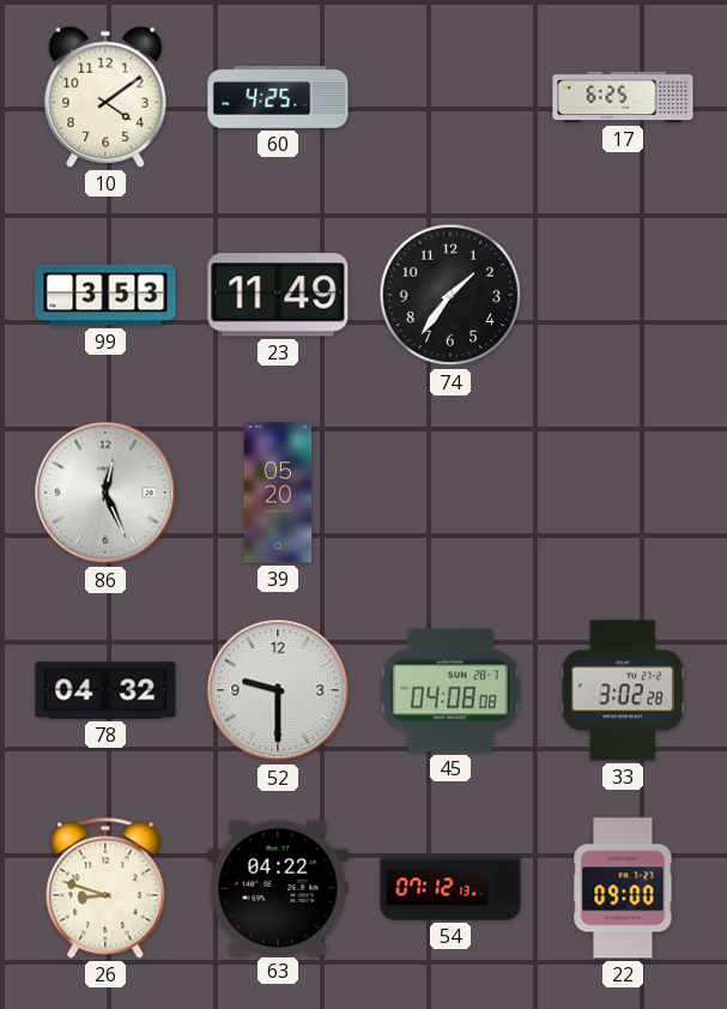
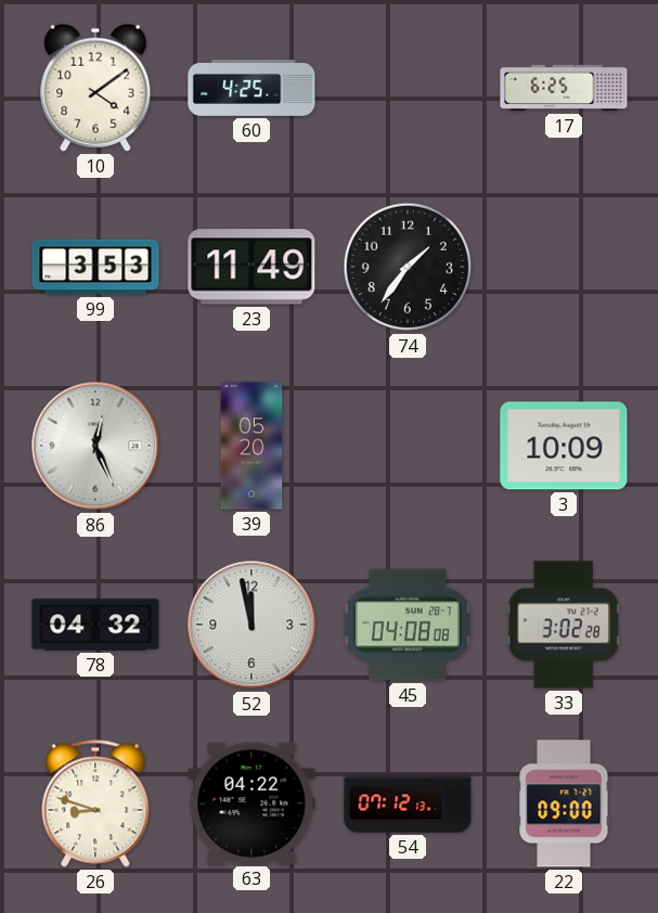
3: none -> 10:09 (564, 446)
52: 9:30 -> 11:58 (251, 625)
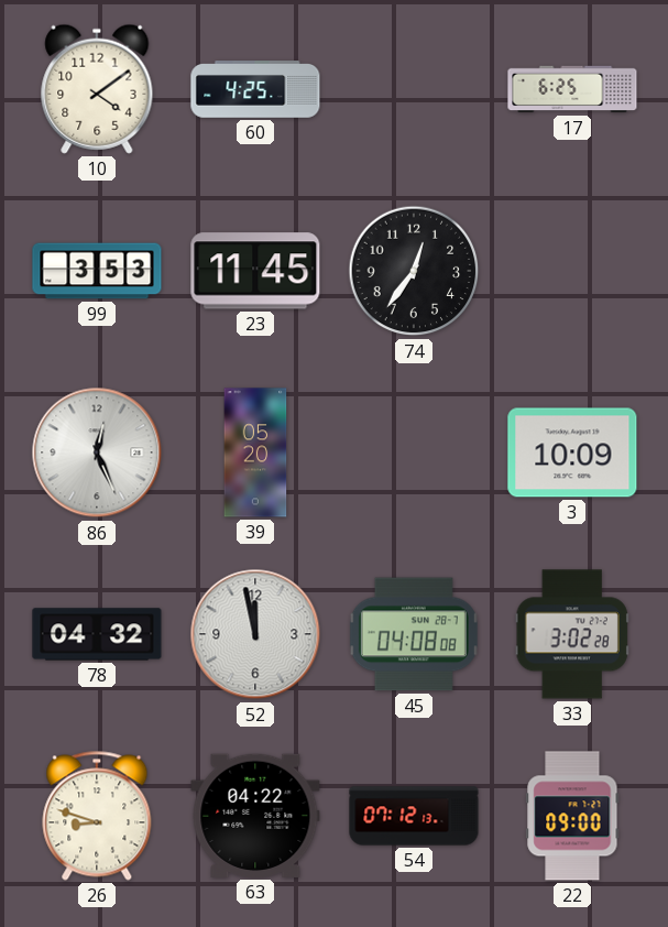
23: 11:49 -> 11:45 (255, 271)
74: 1:36 -> 12:36 (414, 271)
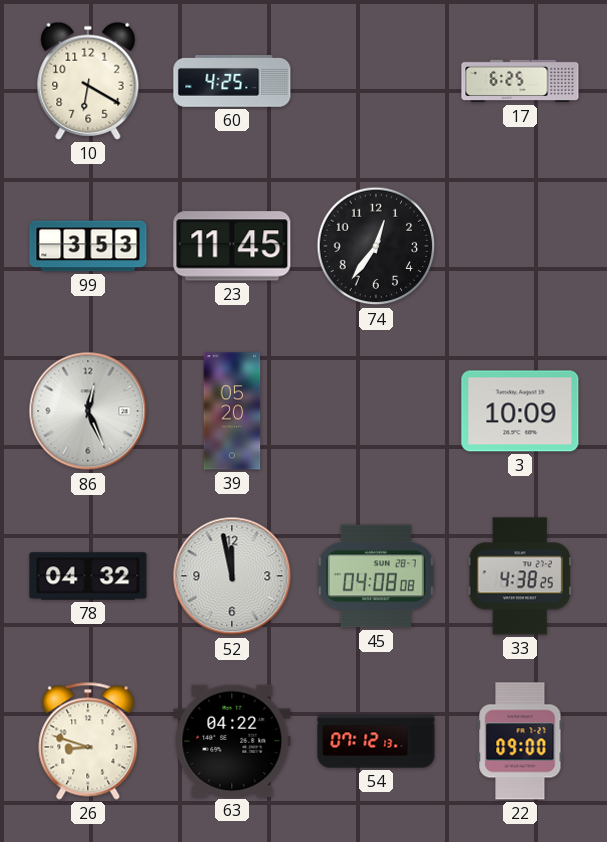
10: 4:09 -> 6:20 (88, 81)
33: 3:02 -> 4:38 (520, 576)
